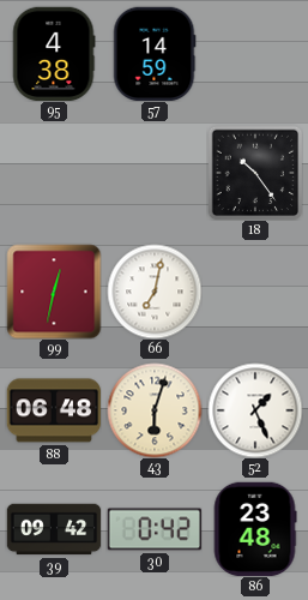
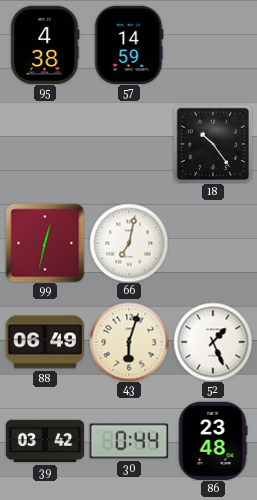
88: 06:48 -> 06:49 (44, 342)
39: 09:42 -> 03:42 (45, 441)
30: 0:42 -> 0:44 (129, 441)
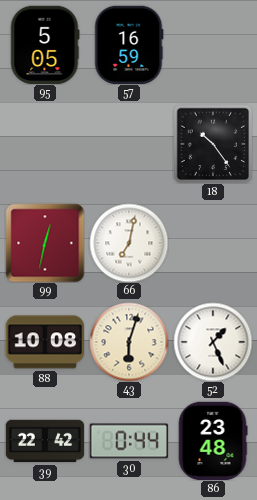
95: 4:38 -> 5:05 (45, 45)
57: 14:59 -> 16:59 (129, 45)
88: 06:49 -> 10:08 (44, 342)
39: 03:42 -> 22:42 (45, 441)
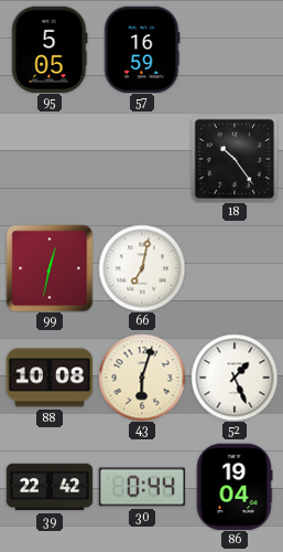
86: 23:48 -> 19:04 (235, 487)
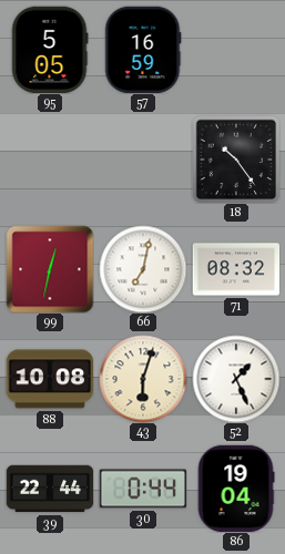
71: none -> 08:32 (236, 269)
39: 22:42 -> 22:44 (50, 489)
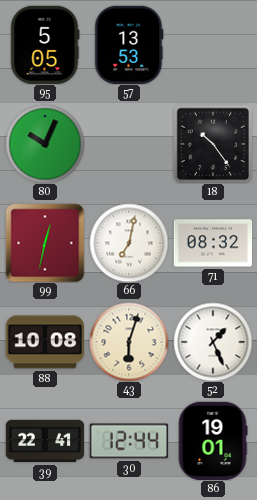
57: 16:59 -> 13:53 (129, 45)
80: none -> 10:04 (45, 144)
39: 22:44 -> 22:41 (45, 441)
30: 0:44 -> 12:44 (129, 441)
86: 19:04 -> 19:01 (213, 441)
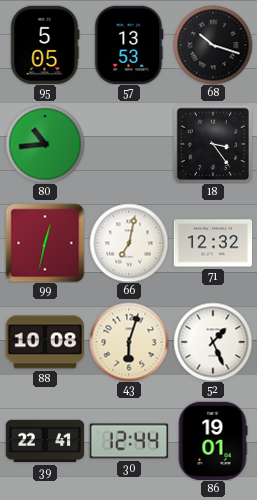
68: none -> 10:18 (213, 45)
80: 10:04 -> 10:44 (45, 144)
18: 10:24 -> 3:24 (213, 144)
71: 08:32 -> 12:32 (213, 243)
